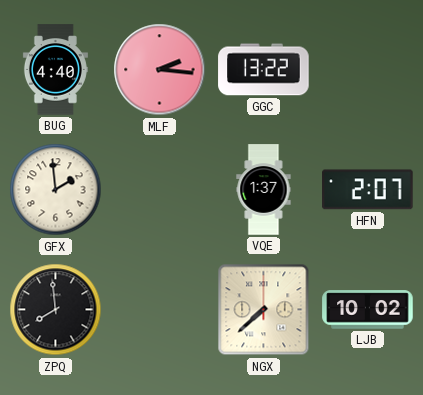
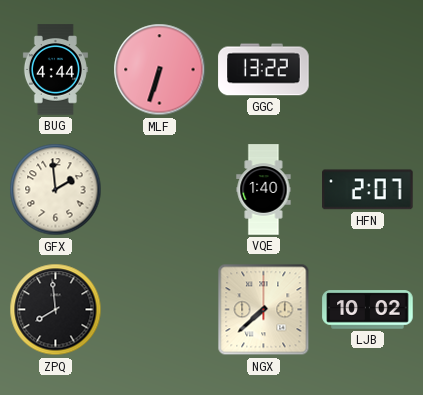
BUG: 4:40 -> 4:44 (55, 70)
MLF: 2:16 -> 6:33 (160, 70)
VQE: 1:37 -> 1:40 (264, 190)
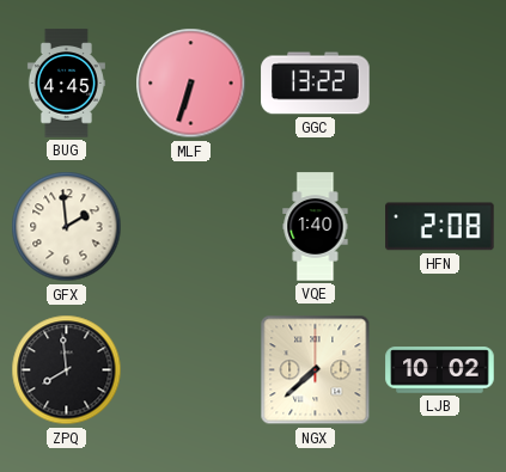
BUG: 4:44 -> 4:45 (66, 84)
HFN: 2:07 -> 2:08 (440, 227)
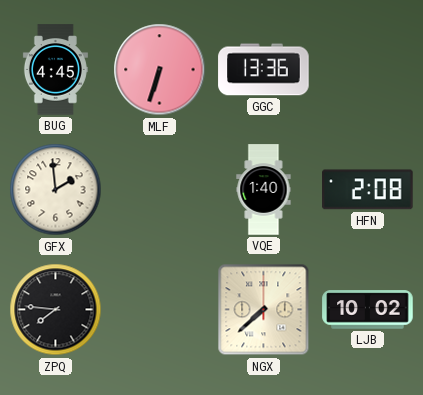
GGC: 13:22 -> 13:36 (264, 70)
ZPQ: 7:59 -> 7:46 (56, 310)
